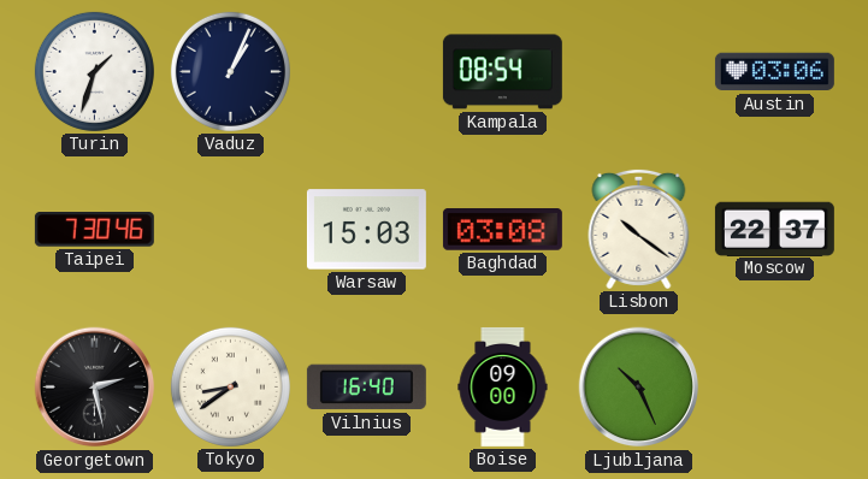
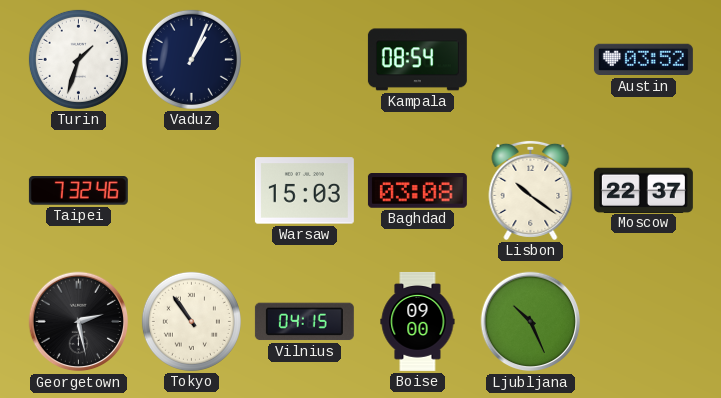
Austin: 03:06 -> 03:52 (643, 60)
Taipei: 7:30 -> 7:32 (78, 191)
Tokyo: 8:39 -> 10:54 (191, 321)
Vilnius: 16:40 -> 04:15 (304, 322)
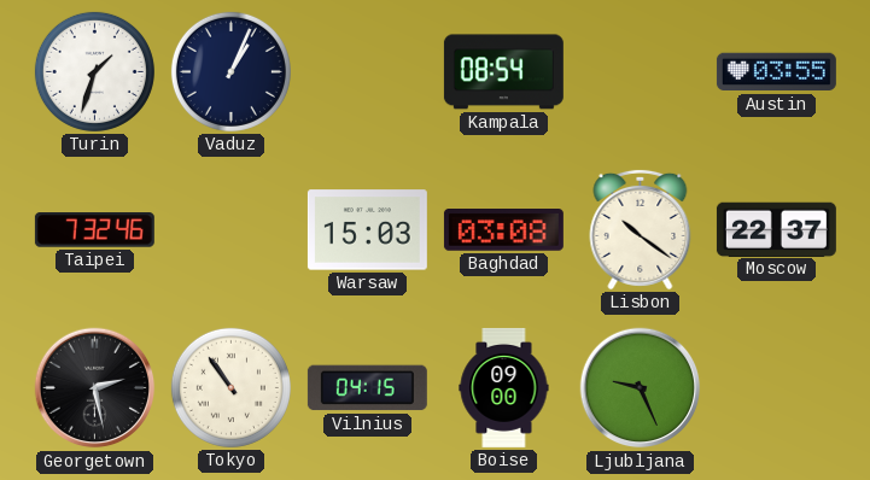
Austin: 03:52 -> 03:55 (776, 72)
Ljubljana: 10:26 -> 9:26 (641, 388)
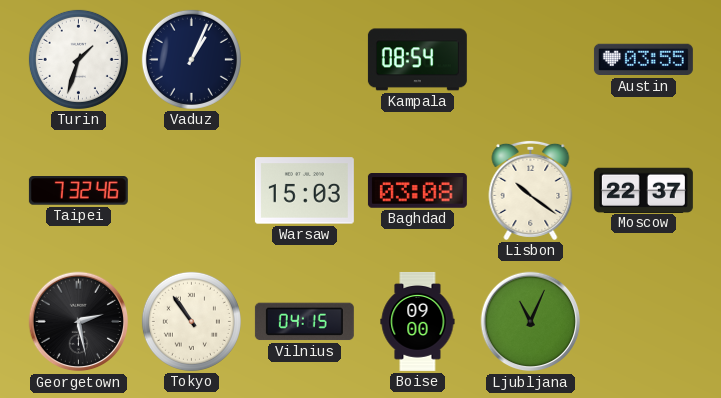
Ljubljana: 9:26 -> 11:04 (531, 322)
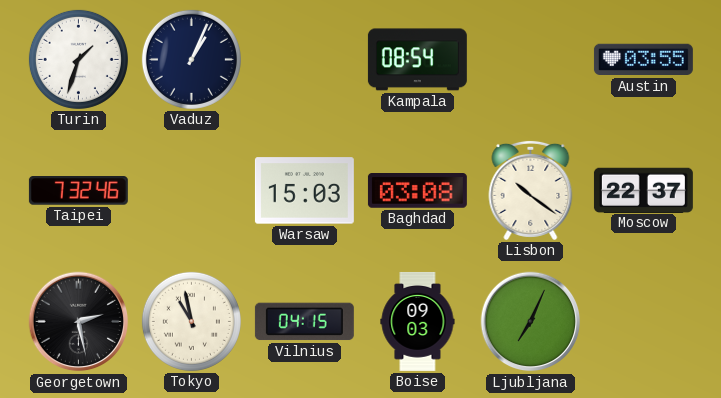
Tokyo: 10:54 -> 10:58 (191, 321)
Boise: 09:00 -> 09:03 (418, 321)
Ljubljana: 11:04 -> 7:04 (531, 322)
